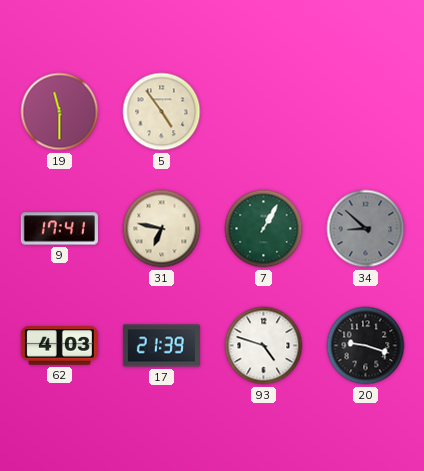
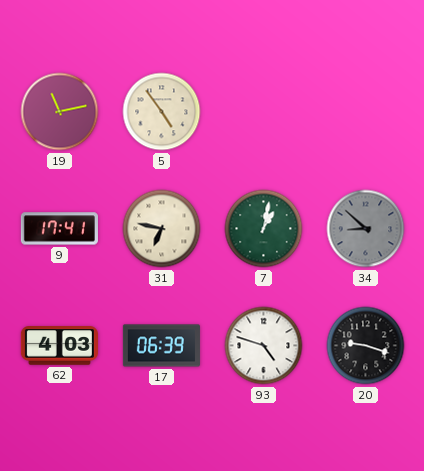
19: 11:30 -> 11:13 (60, 112)
7: 1:05 -> 1:02 (264, 229)
17: 21:39 -> 06:39 (161, 346)
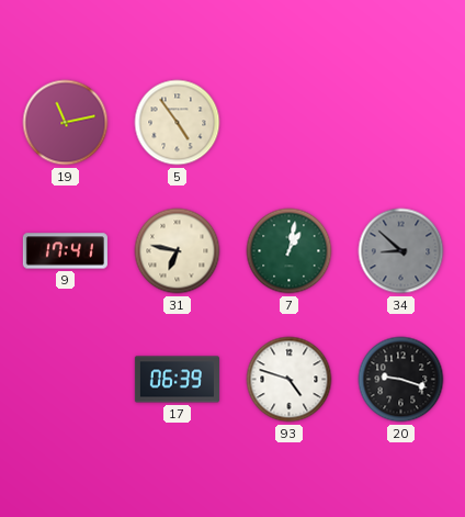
62: 4:03 -> none (59, 346)
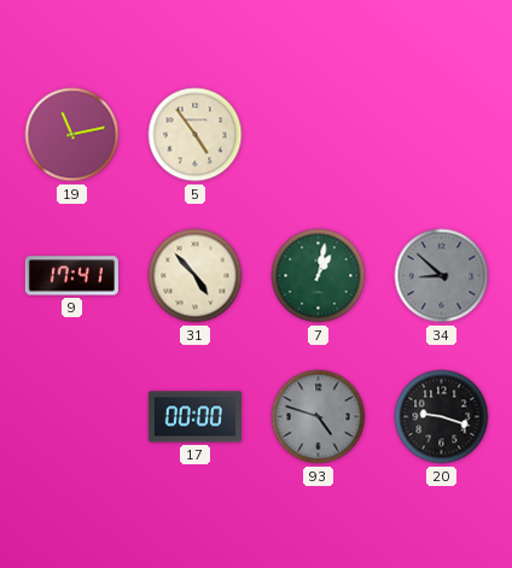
31: 6:47 -> 4:53 (196, 276)
17: 06:39 -> 00:00 (194, 417)
93 dial: white -> grey (319, 417)
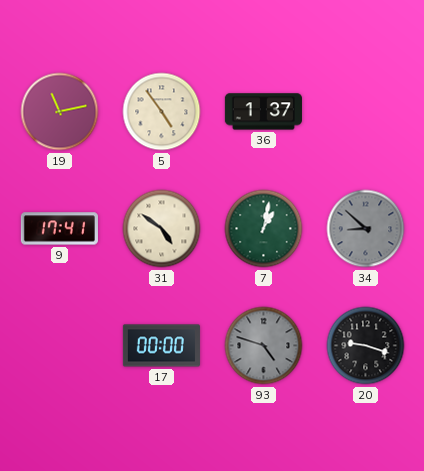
36: none -> 1:37 (263, 112)
31: 4:53 -> 4:51 (162, 229)
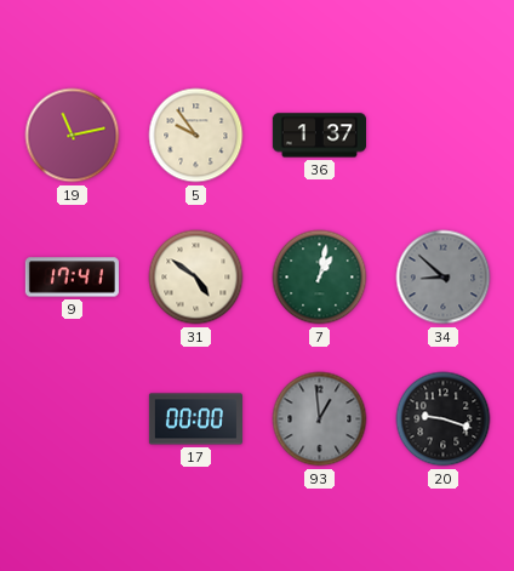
5: 4:54 -> 9:54 (196, 136)
93: 4:48 -> 12:59 (320, 419)
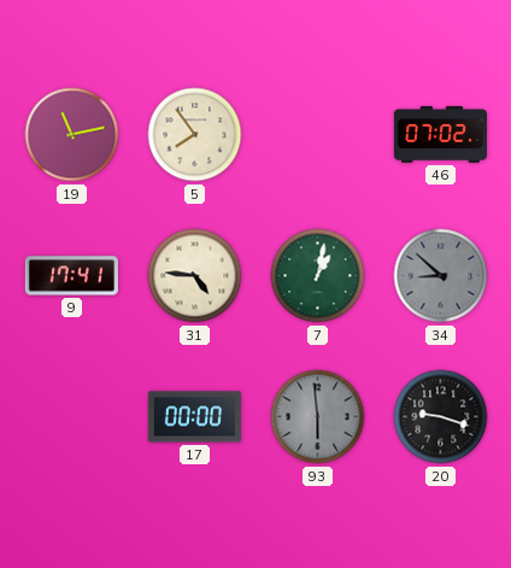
5: 9:54 -> 7:54 (195, 135)
36: 1:37 -> none (319, 136)
46: none -> 07:02 (440, 135)
31: 4:51 -> 4:46 (195, 276)
93: 12:59 -> 5:59 (318, 417)
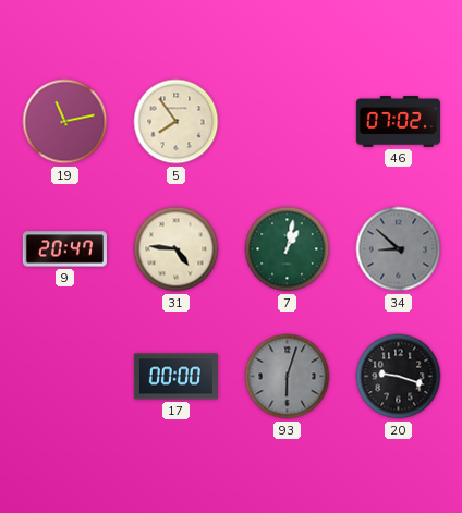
9: 17:41 -> 20:47 (64, 249)
93: 5:59 -> 6:03 (288, 377)
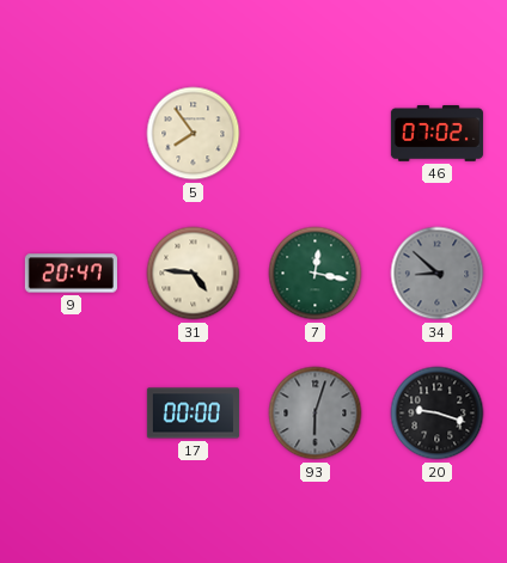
19: 11:13 -> none (65, 122)
7: 1:02 -> 12:17 (316, 274)
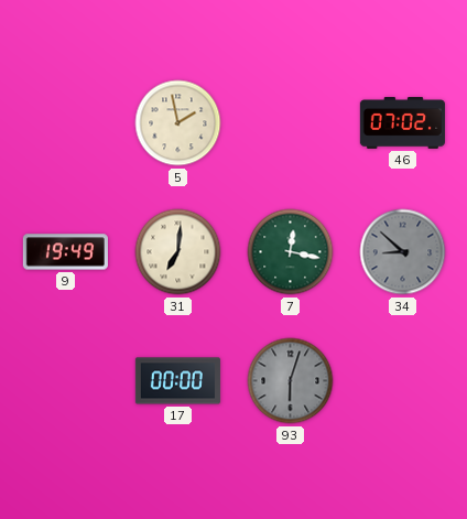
5: 7:54 -> 1:58 (178, 123)
9: 20:47 -> 19:49 (65, 252)
31: 4:46 -> 7:01 (178, 252)
20: 9:18 -> none (438, 414)
